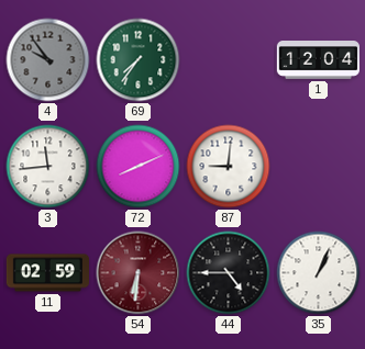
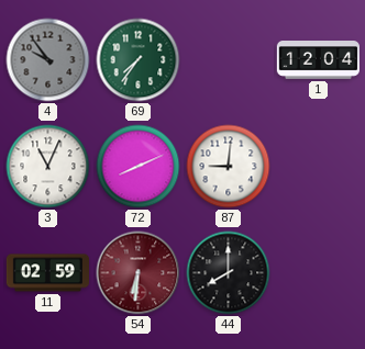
3: 11:44 -> 11:04 (48, 167)
44: 4:45 -> 8:00 (229, 273)
35: 1:04 -> none (319, 273)
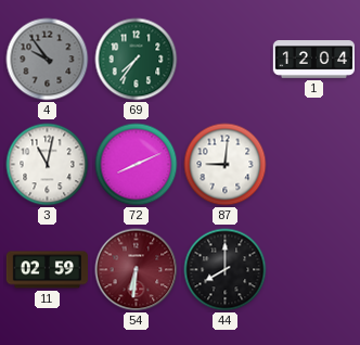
3: 11:04 -> 11:02 (48, 165)
